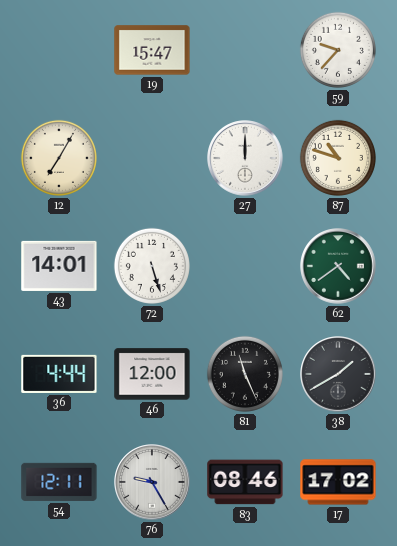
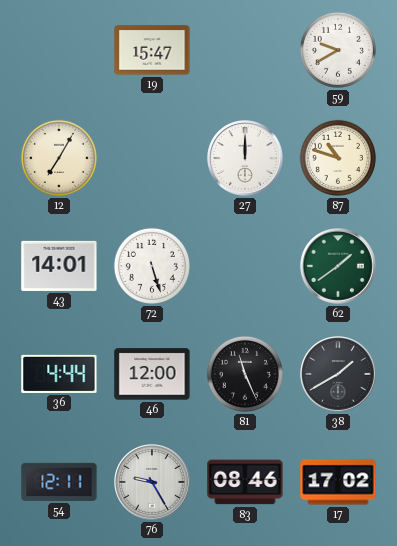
59: 9:37 -> 9:40 (338, 50)
62: 4:39 -> 1:39 (338, 266)
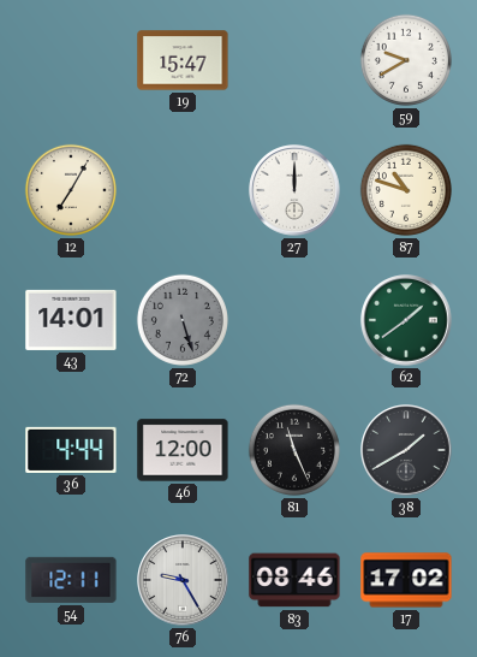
72 dial: white -> grey (183, 320)
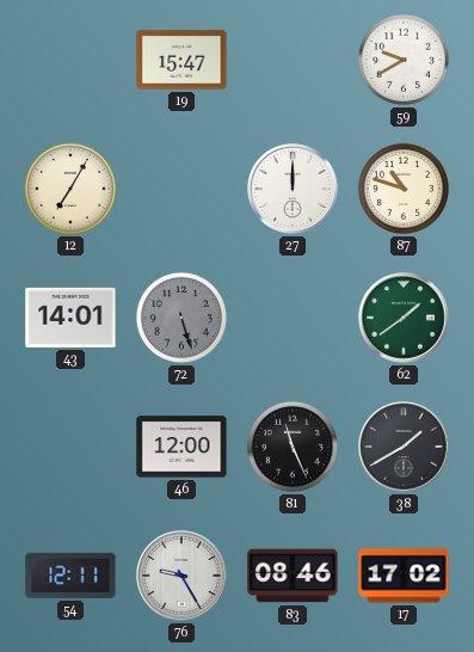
36: 4:44 -> none (71, 450)
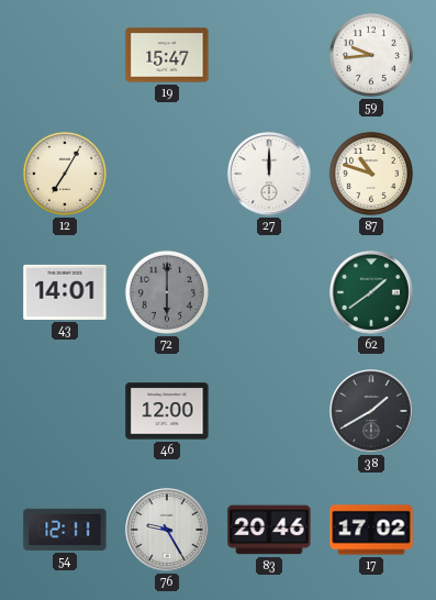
59: 9:40 -> 9:44 (371, 55)
72: 5:27 -> 6:00 (167, 292)
81: 11:26 -> none (293, 447)
83: 08:46 -> 20:46 (269, 530)
